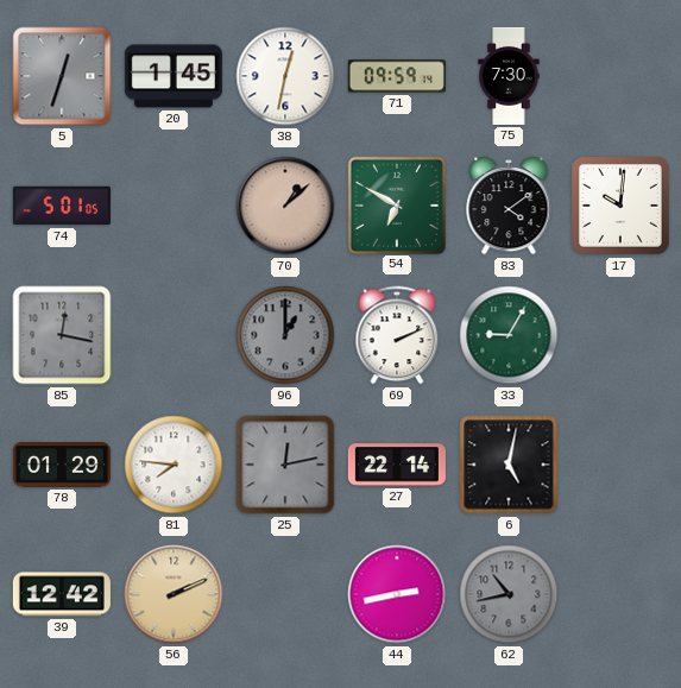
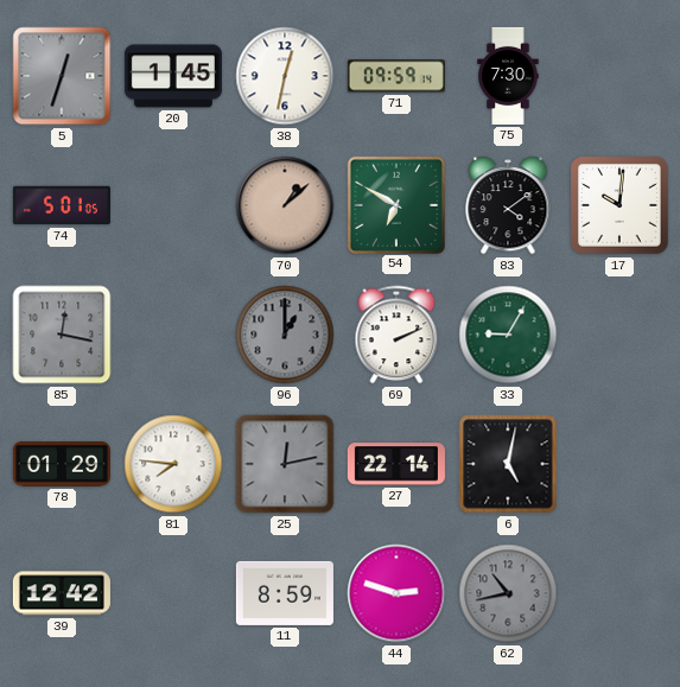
56: 2:11 -> none (174, 594)
11: none -> 8:59 (285, 593)
44: 2:43 -> 2:48 (396, 593)
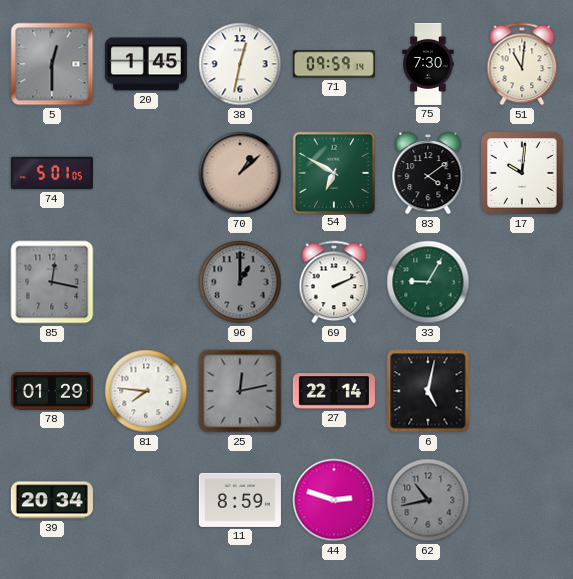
5: 12:33 -> 12:30 (52, 64)
51: none -> 11:01 (522, 64)
39: 12:42 -> 20:34 (52, 500)
